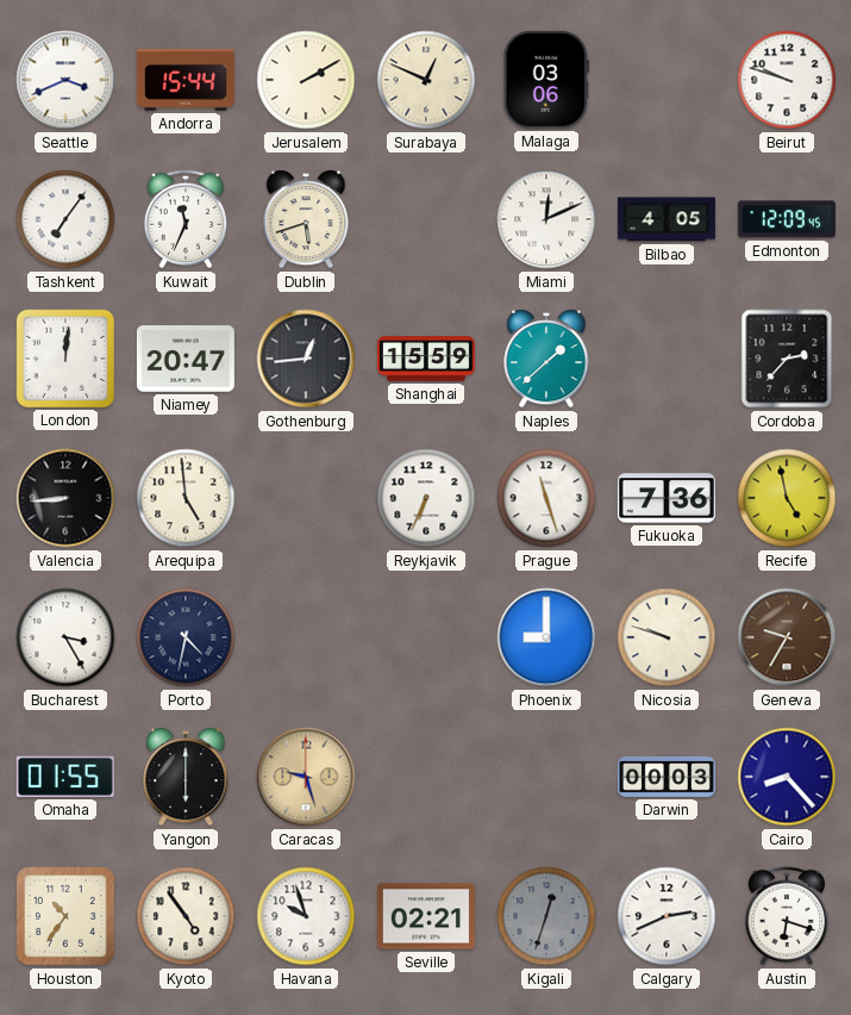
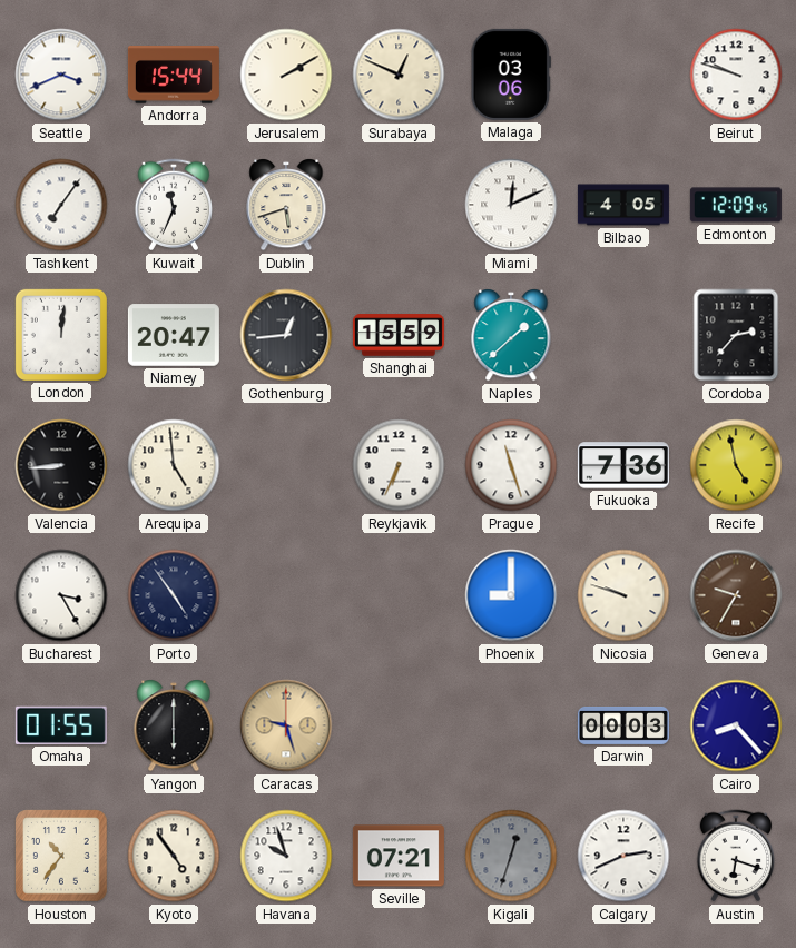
Porto: 4:32 -> 4:54 (174, 595)
Seville: 02:21 -> 07:21 (399, 856)
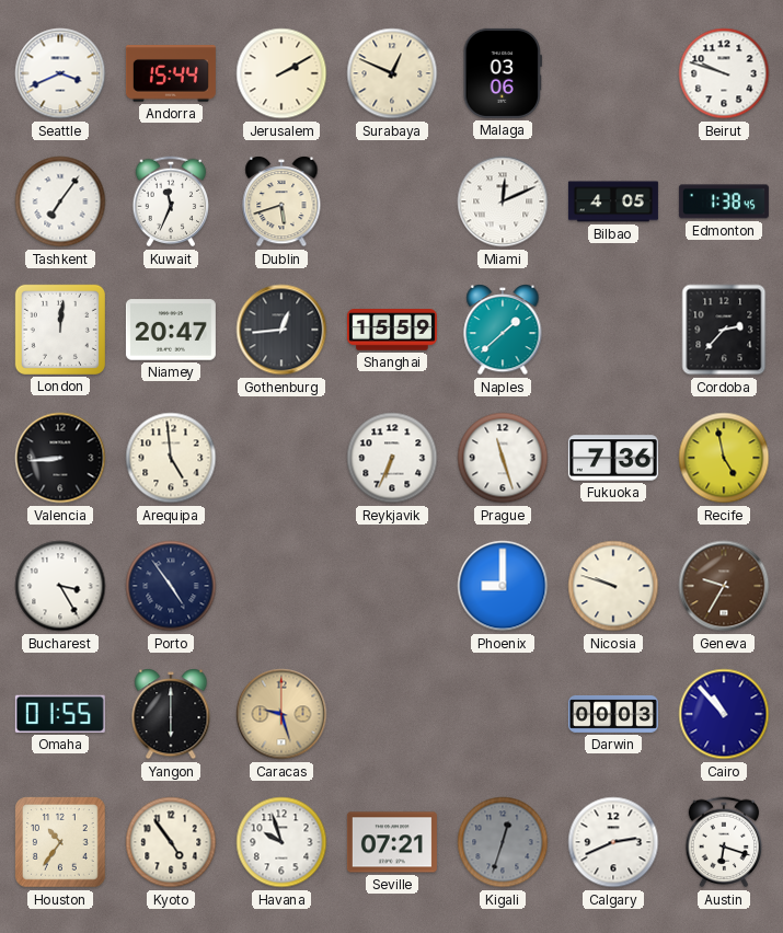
Edmonton: 12:09 -> 1:38 (724, 201)
Cairo: 8:23 -> 10:53 (724, 714)
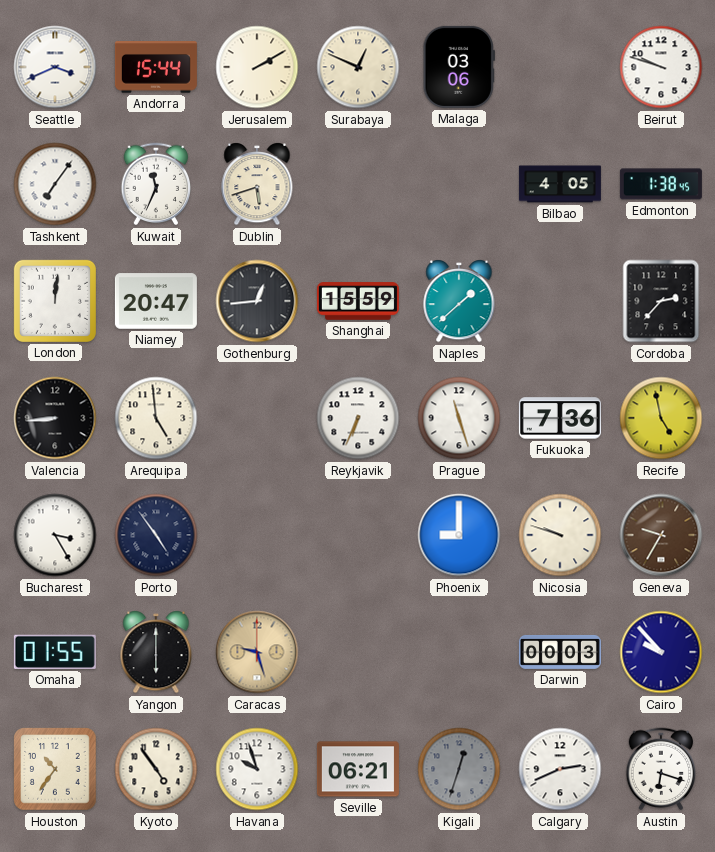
Miami: 12:11 -> none (503, 201)
Cairo: 10:53 -> 9:53 (661, 652)
Seville: 07:21 -> 06:21 (358, 769)
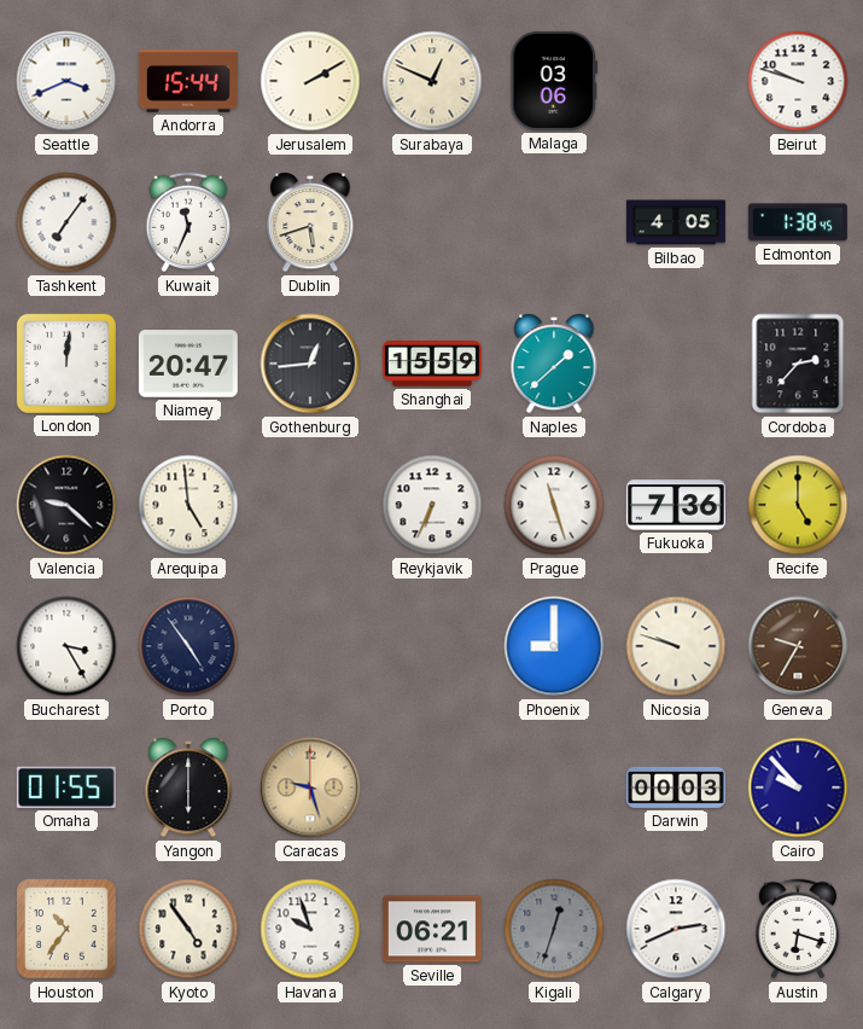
Valencia: 8:44 -> 9:22 (66, 505)
Recife: 4:58 -> 5:00 (798, 505)
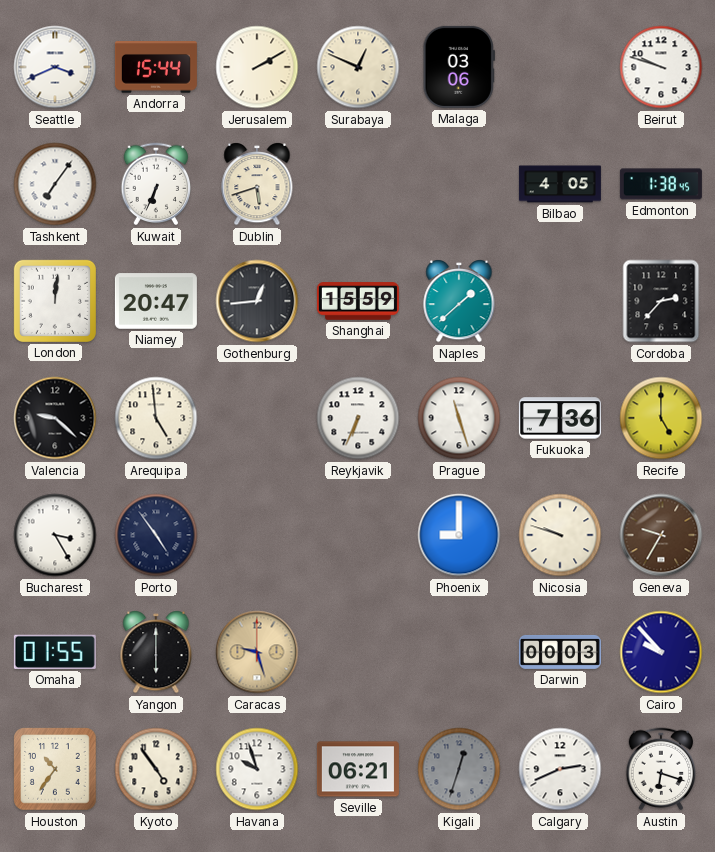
Kuwait: 11:34 -> 6:34 (156, 184)
